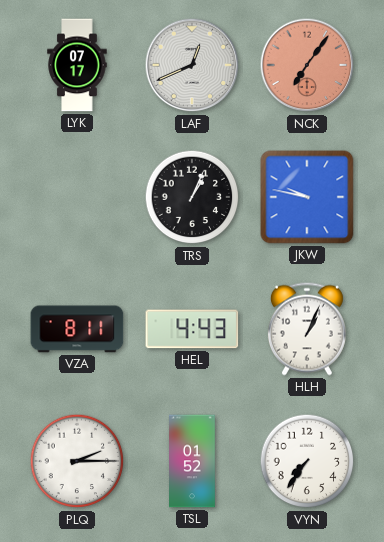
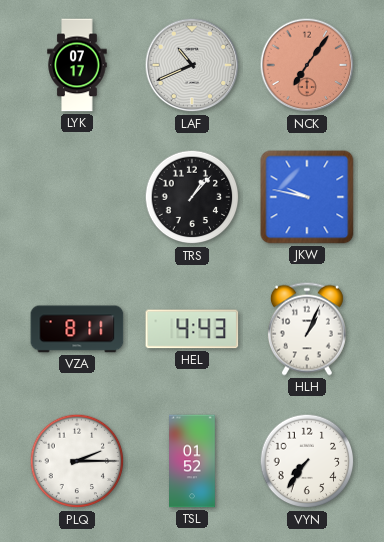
LAF: 12:41 -> 10:41 (192, 65)
TRS: 1:04 -> 1:07 (192, 197)
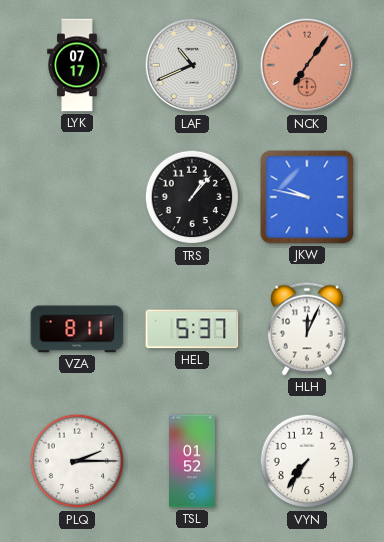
HEL: 4:43 -> 5:37 (192, 329)
HLH: 1:04 -> 12:04 (307, 329)
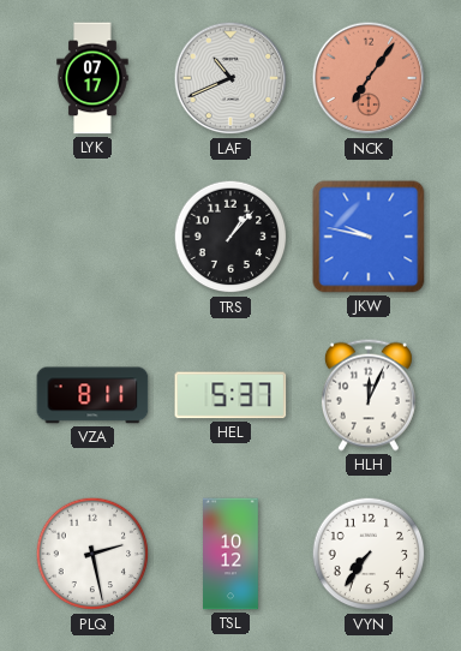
PLQ: 2:15 -> 2:28 (92, 554)
TSL: 01:52 -> 10:12 (230, 554)
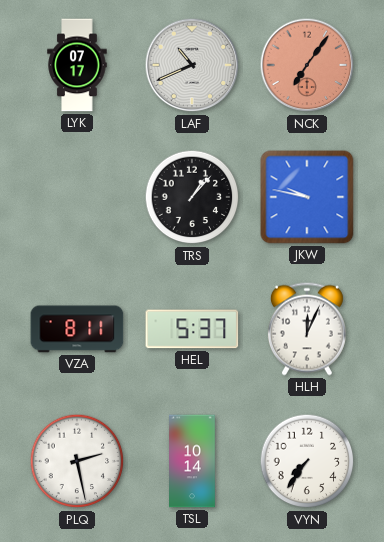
TSL: 10:12 -> 10:14 (192, 461)
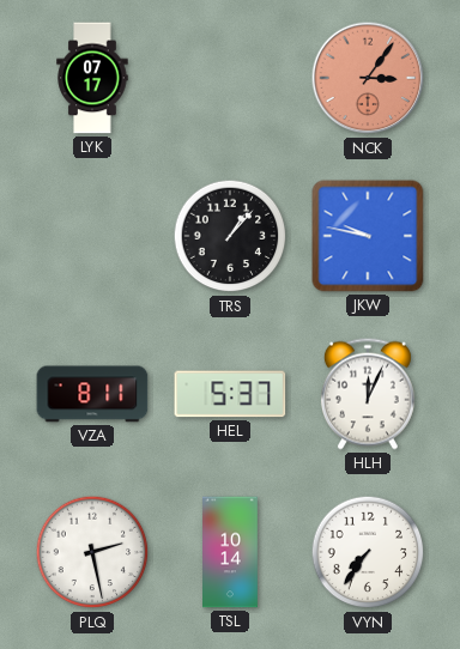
LAF: 10:41 -> none (192, 65)
NCK: 7:06 -> 3:06 (368, 78)
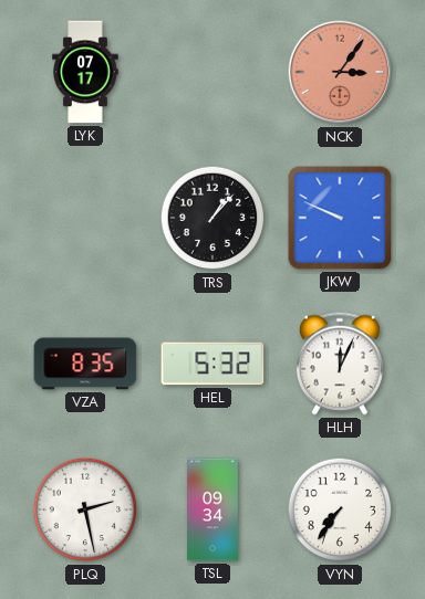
JKW: 9:47 -> 9:49 (340, 218)
VZA: 8:11 -> 8:35 (85, 364)
HEL: 5:37 -> 5:32 (212, 364)
TSL: 10:14 -> 09:34 (212, 509)
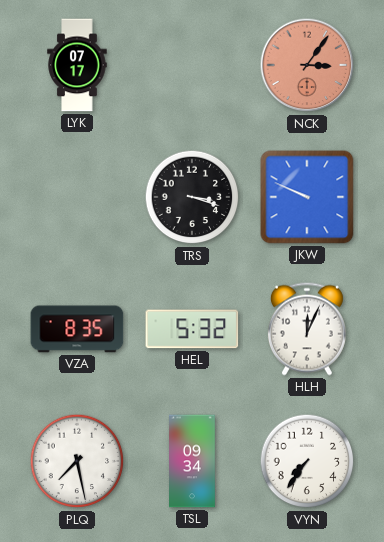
TRS: 1:07 -> 3:18 (192, 197)
PLQ: 2:28 -> 7:28 (77, 461)
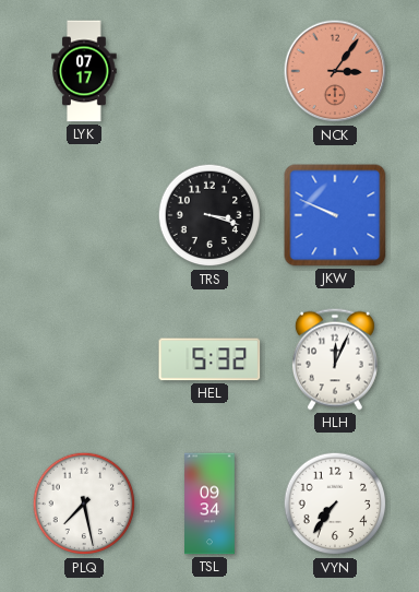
VZA: 8:35 -> none (77, 329)
